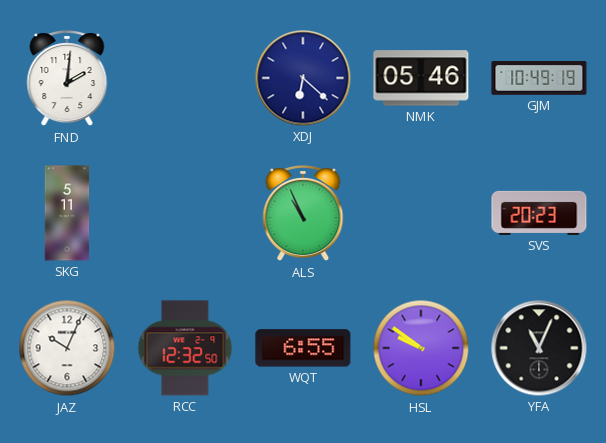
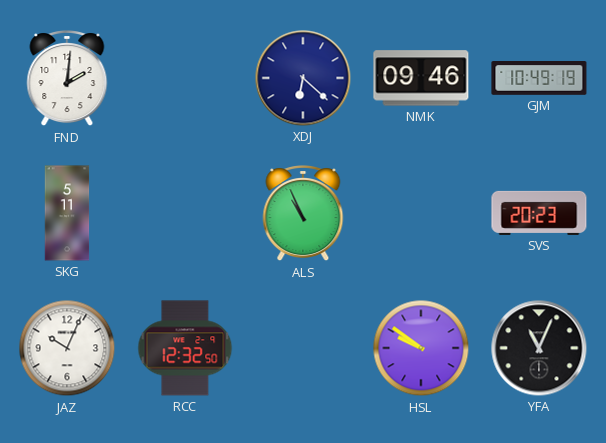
NMK: 05:46 -> 09:46 (421, 78)
WQT: 6:55 -> none (303, 348)
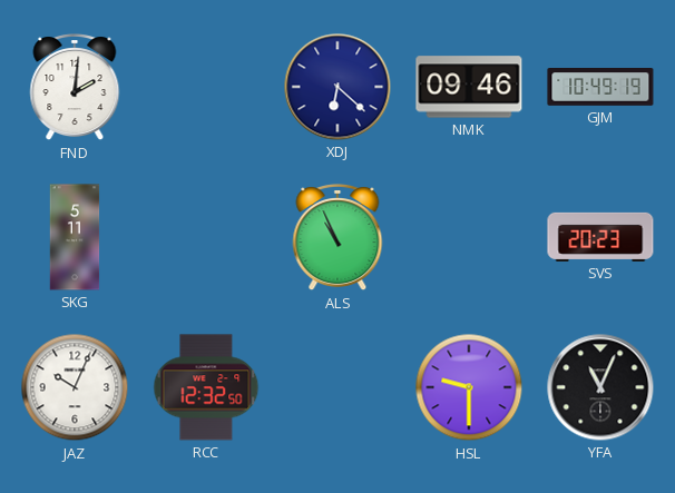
HSL: 9:51 -> 9:30 (469, 387)
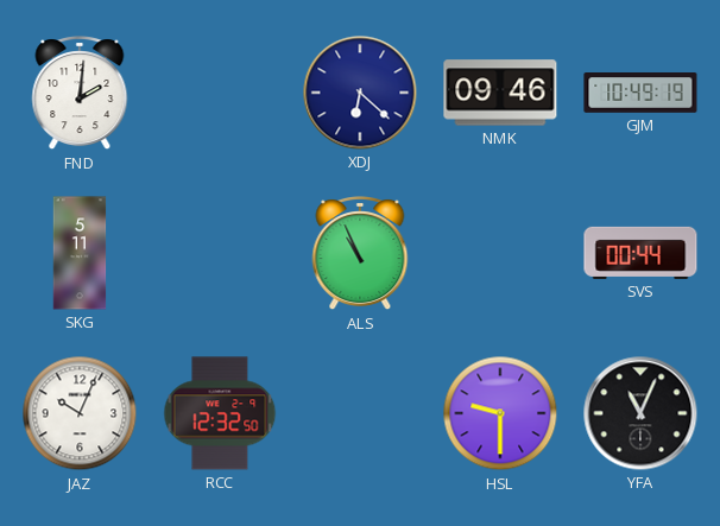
SVS: 20:23 -> 00:44 (640, 253)
